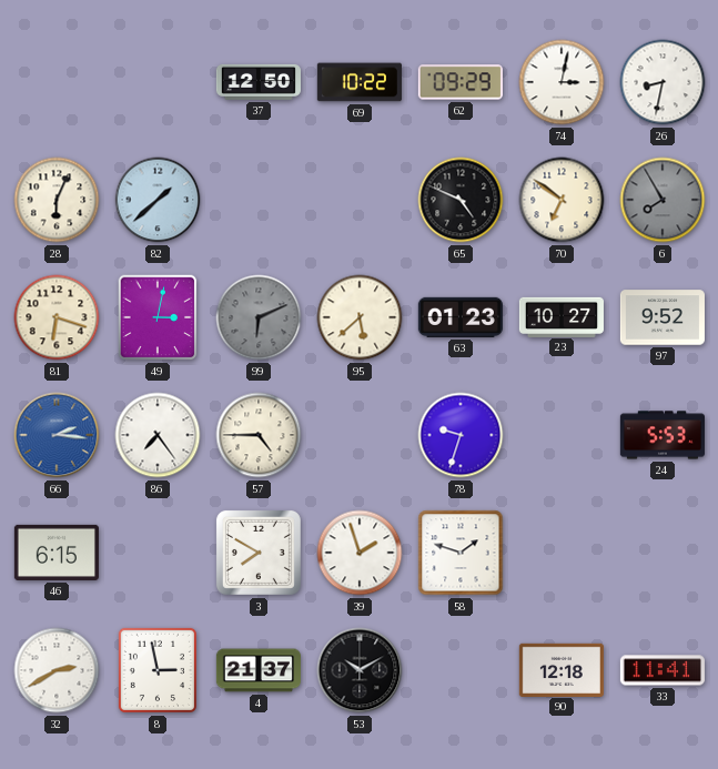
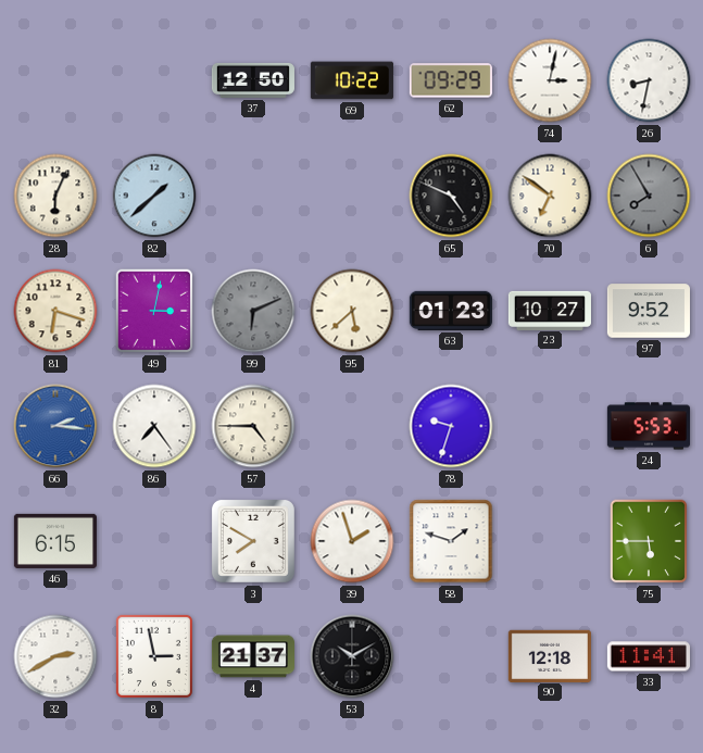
75: none -> 5:45 (649, 541)
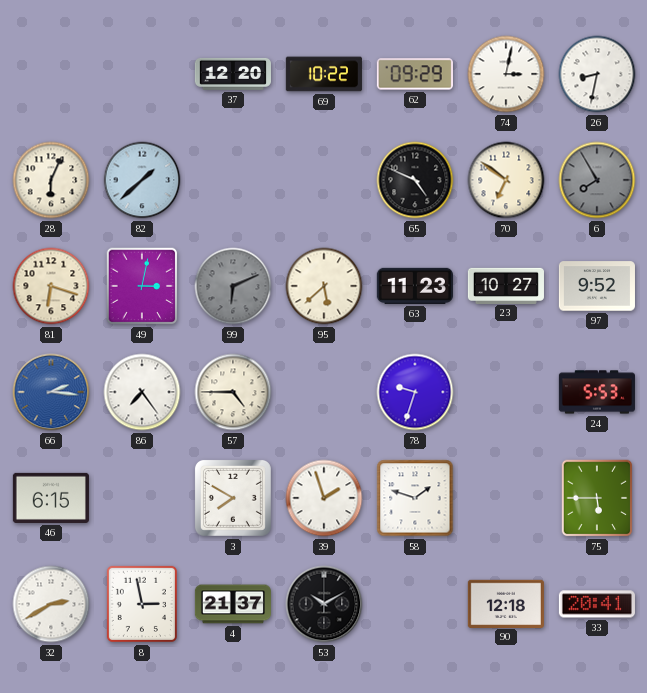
37: 12:50 -> 12:20 (233, 74)
63: 01:23 -> 11:23 (415, 286)
33: 11:41 -> 20:41 (597, 604)
